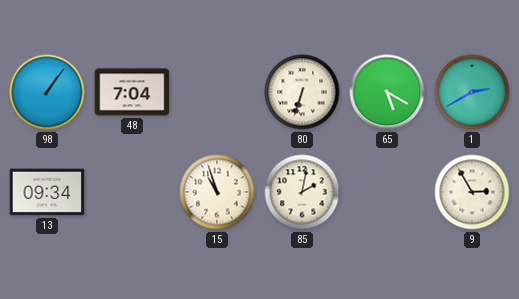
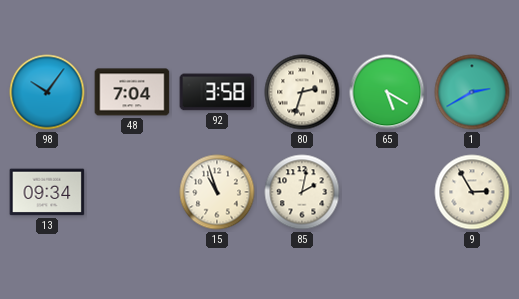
98: 1:06 -> 10:06 (47, 92)
92: none -> 3:58 (217, 92)
80: 6:33 -> 2:33 (302, 92)
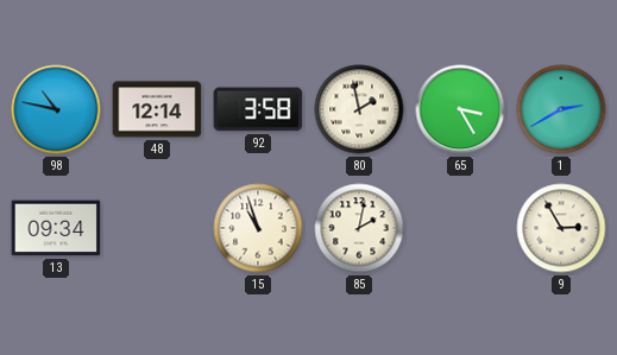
98: 10:06 -> 10:47 (56, 109)
48: 7:04 -> 12:14 (157, 109)
80: 2:33 -> 1:58 (359, 109)
65: 5:20 -> 3:25 (460, 109)
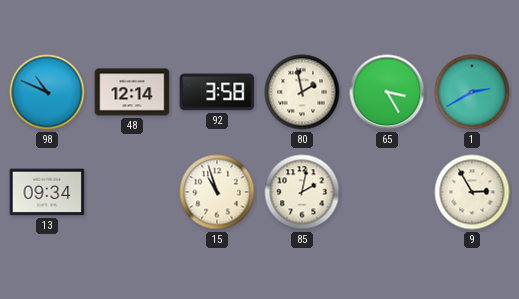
98: 10:47 -> 10:49 (47, 92)
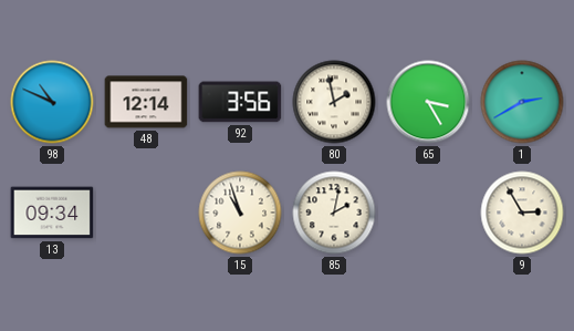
92: 3:58 -> 3:56 (240, 102)
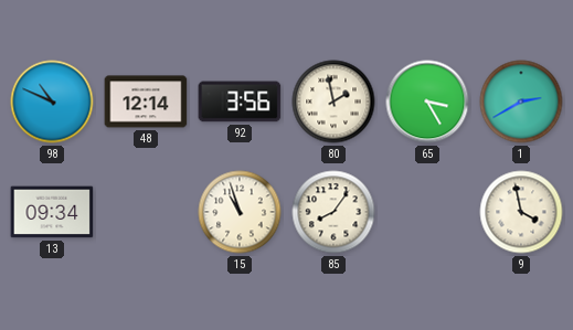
85: 2:02 -> 8:06 (333, 212)
9: 2:55 -> 3:58 (521, 212)
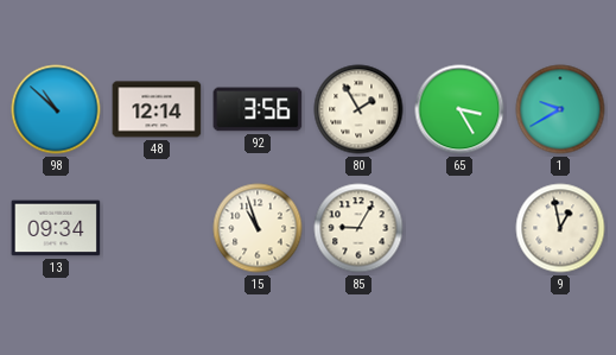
98: 10:49 -> 10:52 (56, 109)
80: 1:58 -> 1:55 (358, 109)
1: 2:40 -> 9:40 (560, 109)
85: 8:06 -> 9:05 (358, 228)
9: 3:58 -> 12:58 (560, 228)
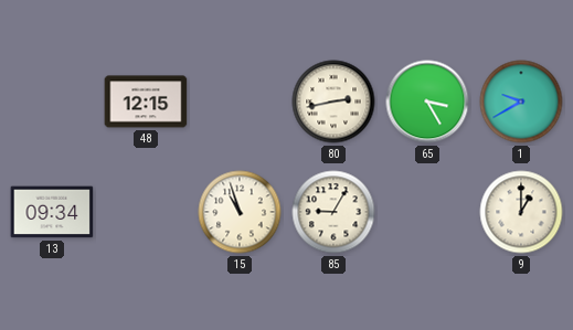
98: 10:52 -> none (56, 109)
48: 12:14 -> 12:15 (146, 102)
92: 3:56 -> none (258, 109)
80: 1:55 -> 2:43 (333, 102)
9: 12:58 -> 1:00 (521, 212)
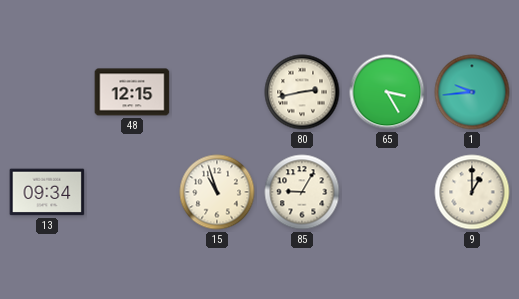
1: 9:40 -> 9:44 (472, 92)
